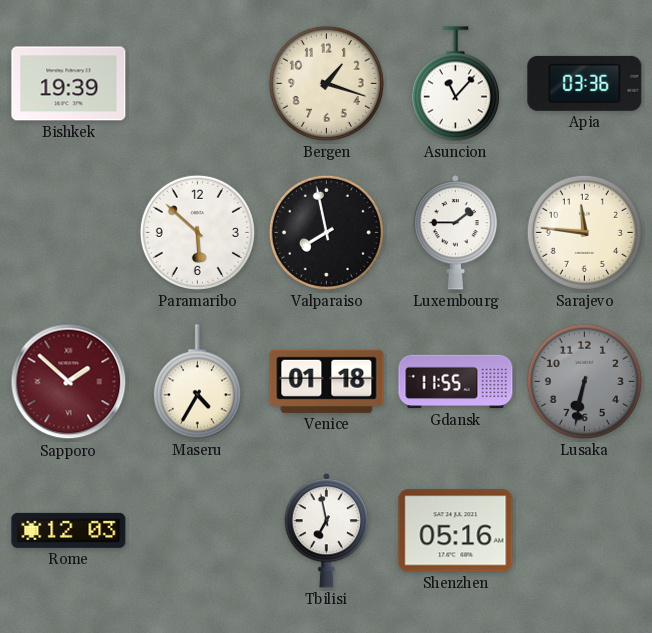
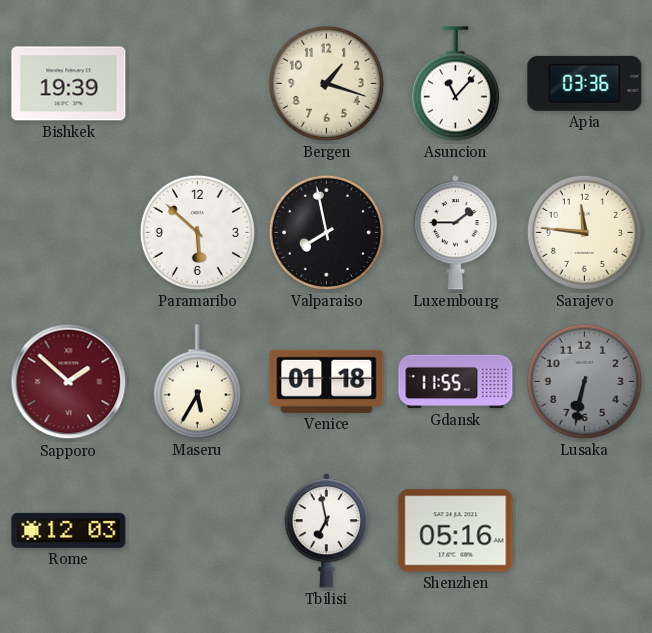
Maseru: 4:35 -> 5:35 (197, 382)
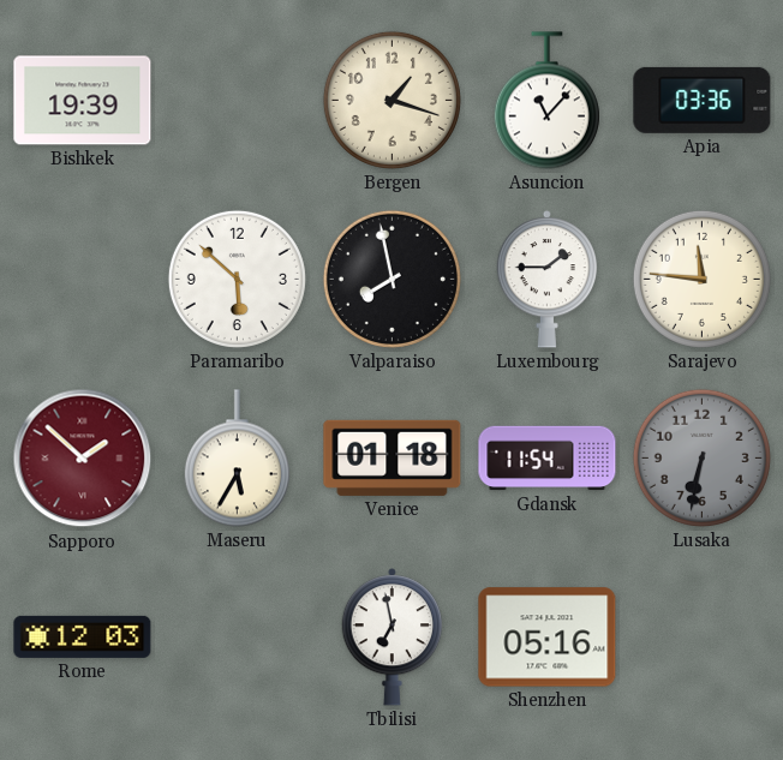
Gdansk: 11:55 -> 11:54 (548, 459)
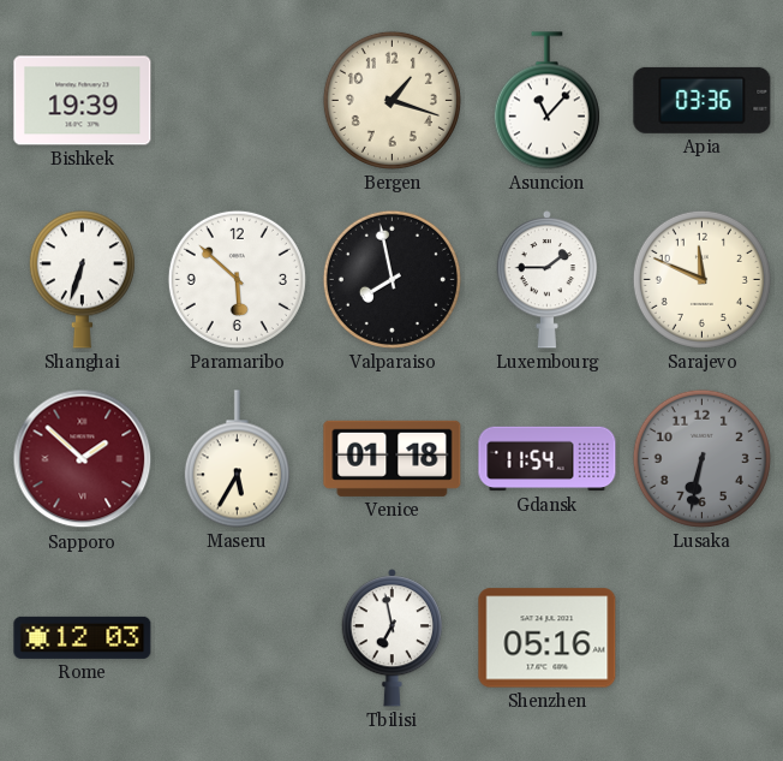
Shanghai: none -> 6:33 (82, 280)
Sarajevo: 11:46 -> 11:49 (701, 279)
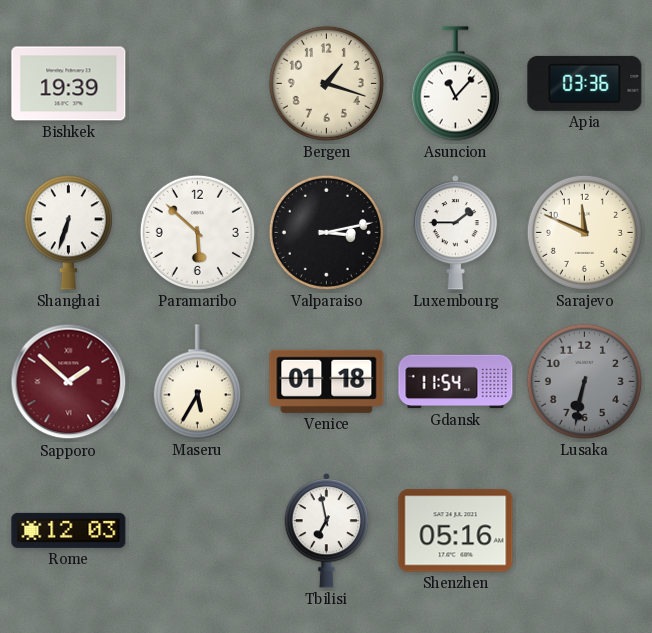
Valparaiso: 7:58 -> 3:13 (326, 232)
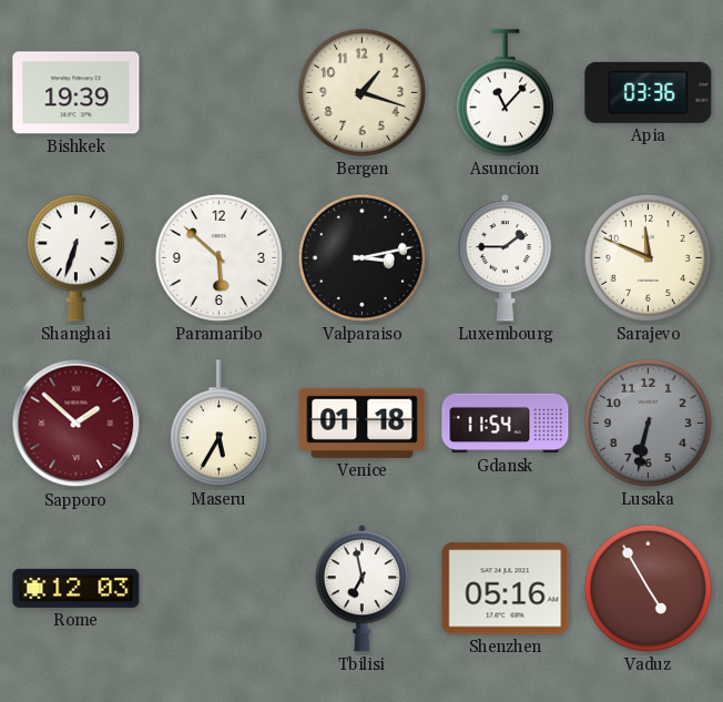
Vaduz: none -> 4:55 (648, 588)
